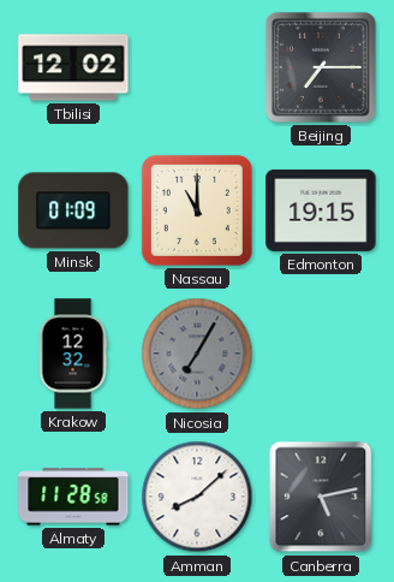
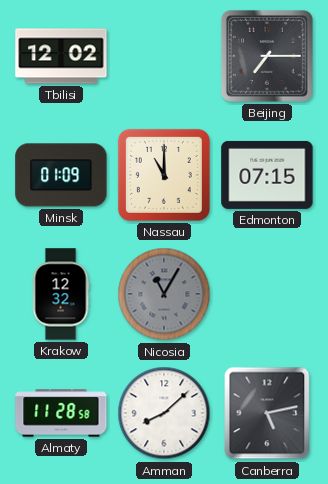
Edmonton: 19:15 -> 07:15 (267, 175)
Nicosia: 7:05 -> 11:05 (164, 294)
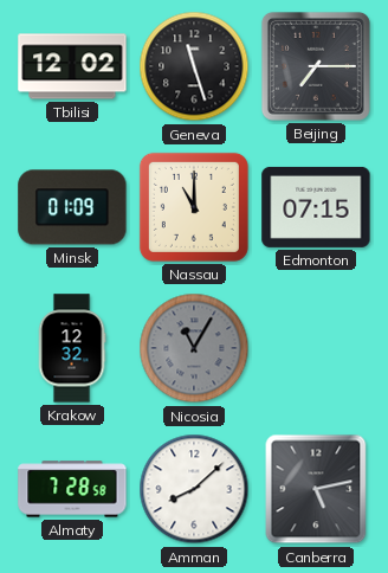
Geneva: none -> 11:27 (194, 66)
Almaty: 11:28 -> 7:28 (72, 489)
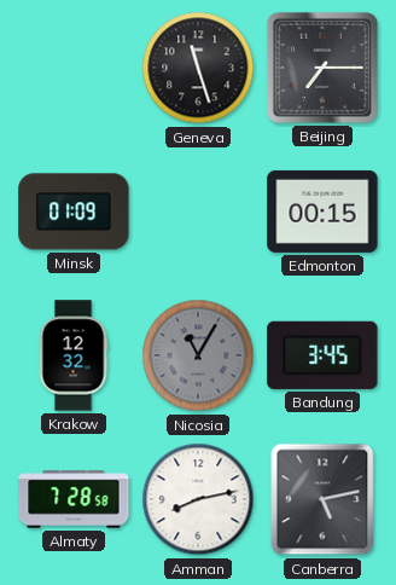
Tbilisi: 12:02 -> none (72, 66)
Nassau: 11:00 -> none (194, 207)
Edmonton: 07:15 -> 00:15 (322, 212)
Bandung: none -> 3:45 (322, 355)
Amman: 8:08 -> 8:13 (198, 499)
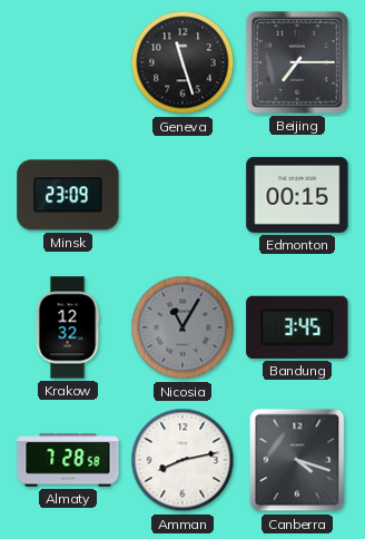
Minsk: 01:09 -> 23:09 (68, 195)
Canberra: 5:13 -> 4:18 (297, 460)
